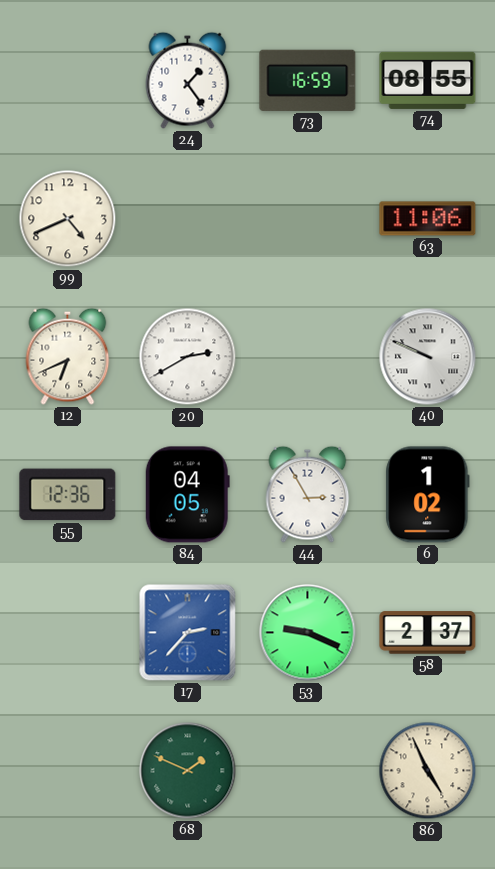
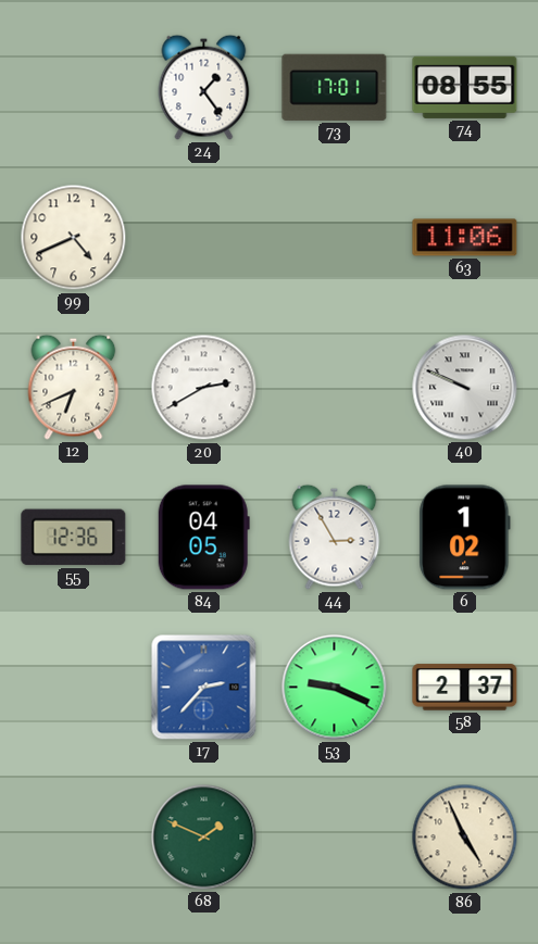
73: 16:59 -> 17:01 (335, 87)
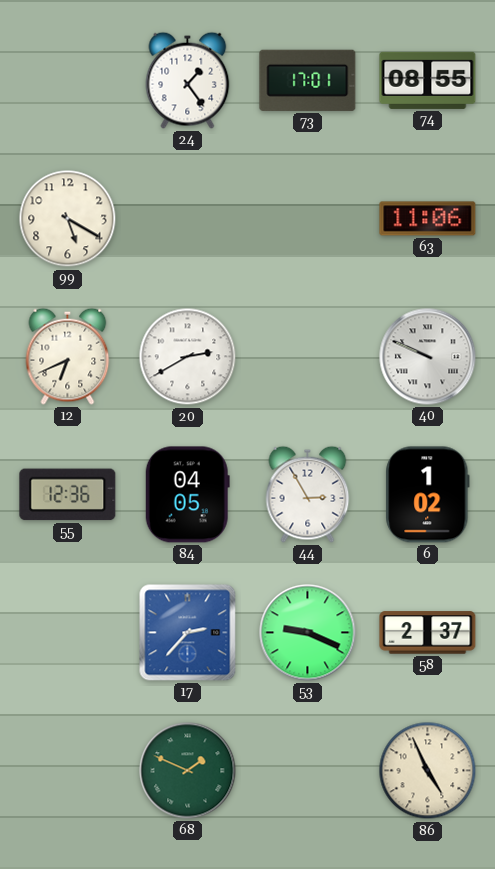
99: 4:41 -> 5:20 (68, 219)
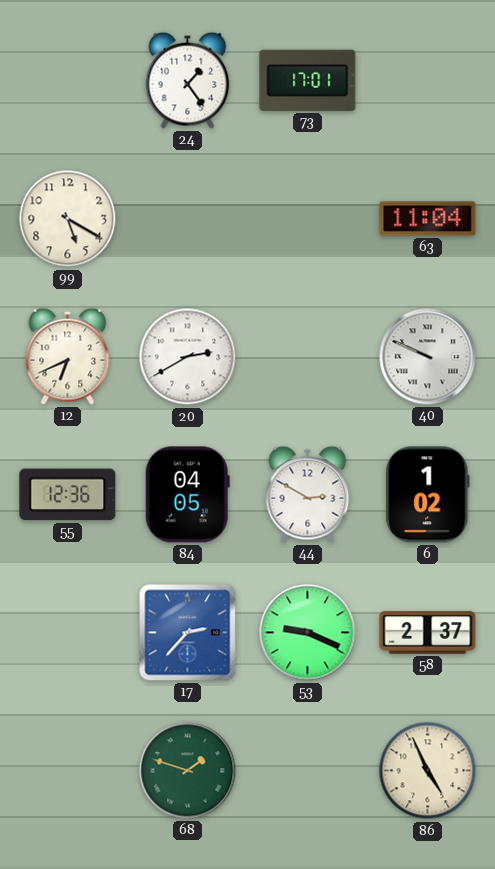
74: 08:55 -> none (428, 80)
63: 11:06 -> 11:04 (428, 219)
44: 2:55 -> 2:50 (308, 494)
68: 1:49 -> 1:48 (188, 771)
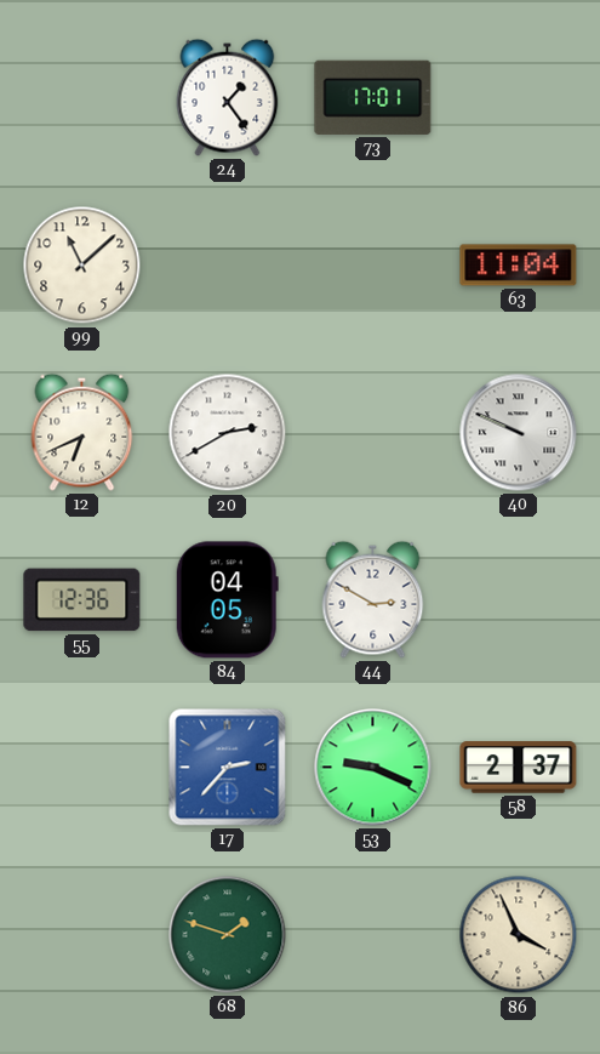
99: 5:20 -> 11:08 (82, 266)
6: 1:02 -> none (428, 495)
86: 4:56 -> 3:56 (519, 935)
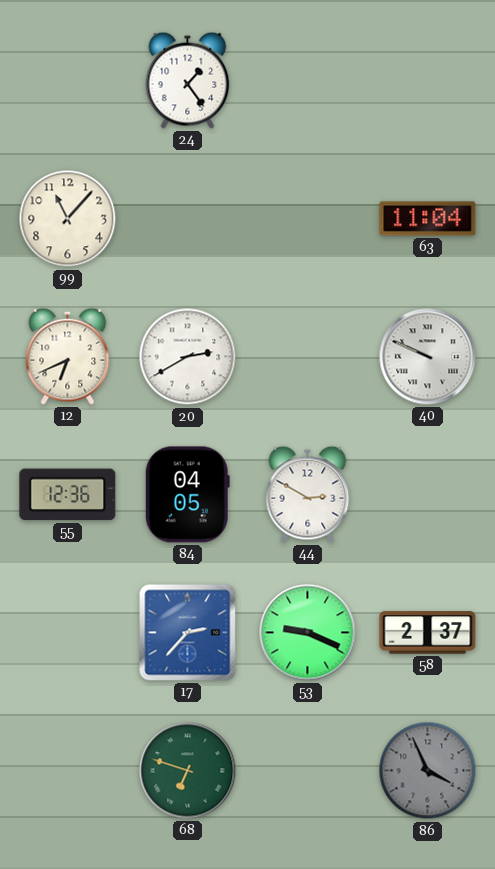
73: 17:01 -> none (373, 97)
99: 11:08 -> 11:07 (68, 219)
68: 1:48 -> 6:48 (188, 771)
86 dial: cream -> grey (428, 771)
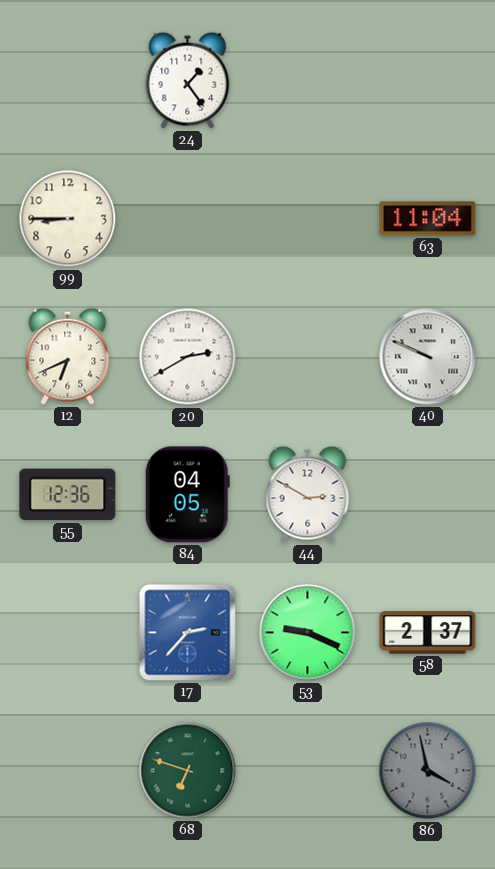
99: 11:07 -> 8:45 (68, 219)
86: 3:56 -> 3:58 (428, 771)
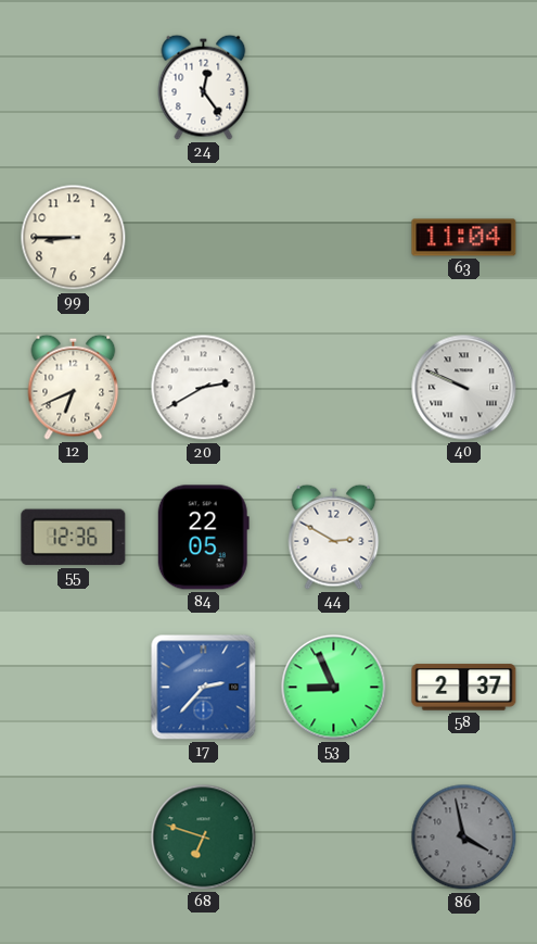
24: 1:24 -> 12:24 (204, 87)
84: 04:05 -> 22:05 (203, 538)
53: 9:19 -> 8:56 (334, 688)
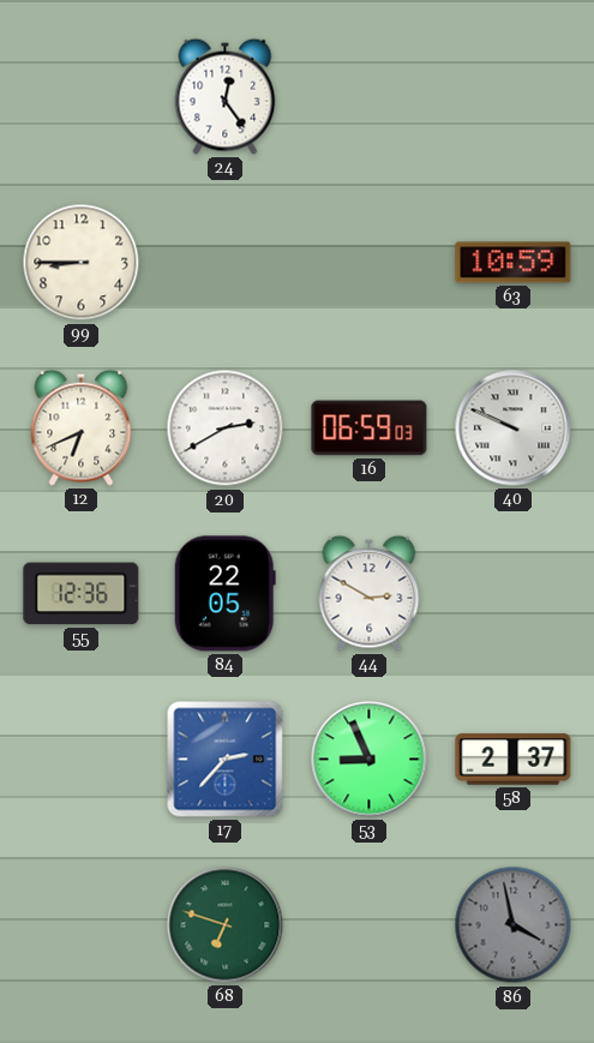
63: 11:04 -> 10:59 (514, 263)
16: none -> 06:59 (370, 428)
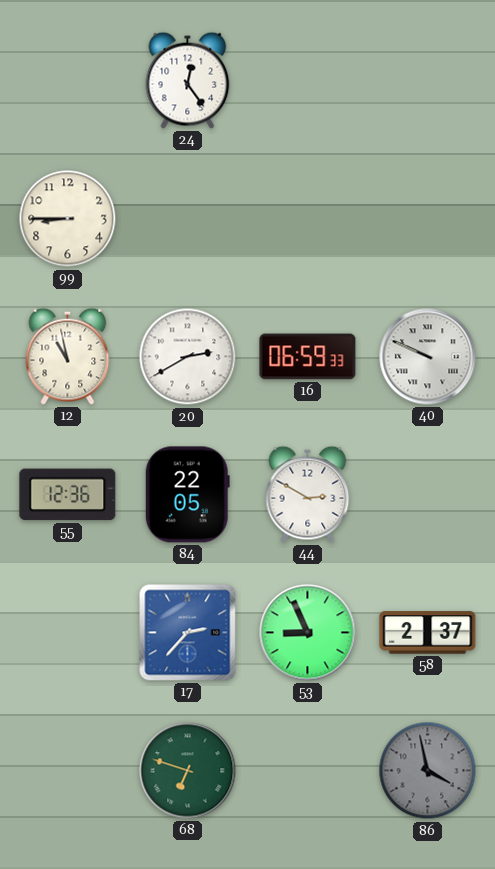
63: 10:59 -> none (514, 263)
12: 6:41 -> 10:58 (68, 356)
16: 06:59:03 -> 06:59:33 (308, 357)
